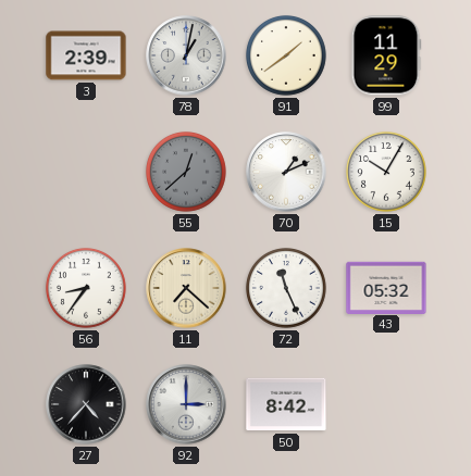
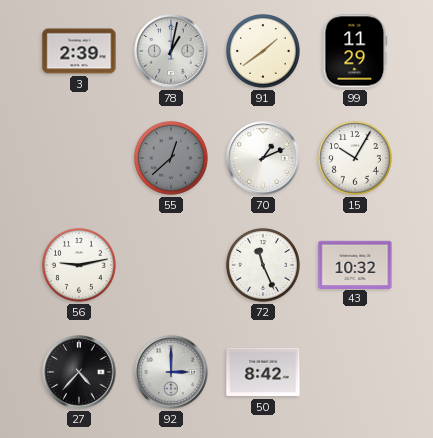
56: 8:36 -> 9:13 (79, 265)
11: 7:22 -> none (186, 288)
43: 05:32 -> 10:32 (355, 264)
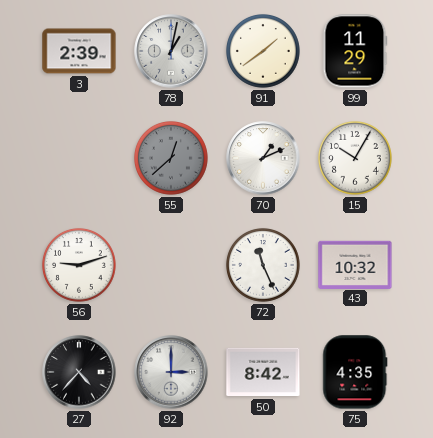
56: 9:13 -> 9:12 (79, 265)
75: none -> 4:35 (355, 372)
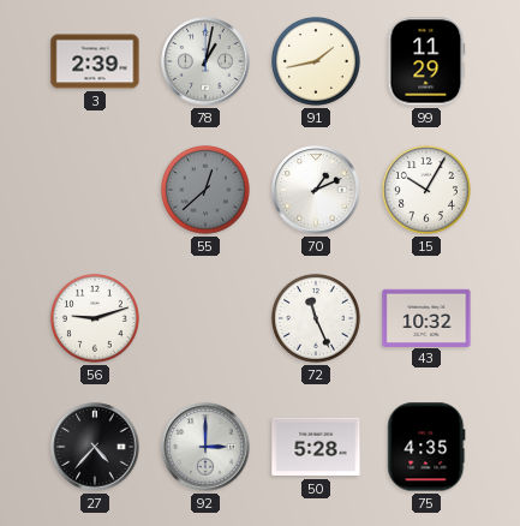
91: 1:39 -> 1:43 (316, 61)
50: 8:42 -> 5:28 (316, 447)
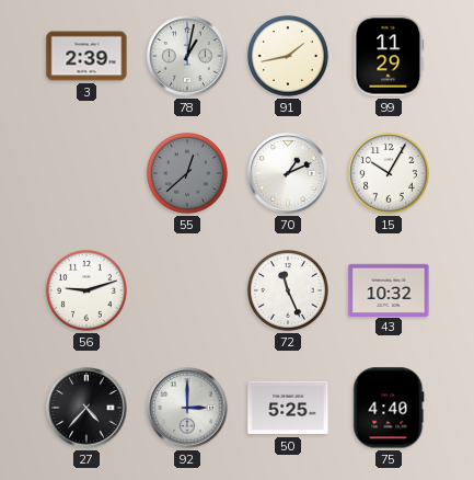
50: 5:28 -> 5:25 (288, 408)
75: 4:35 -> 4:40 (389, 408)
